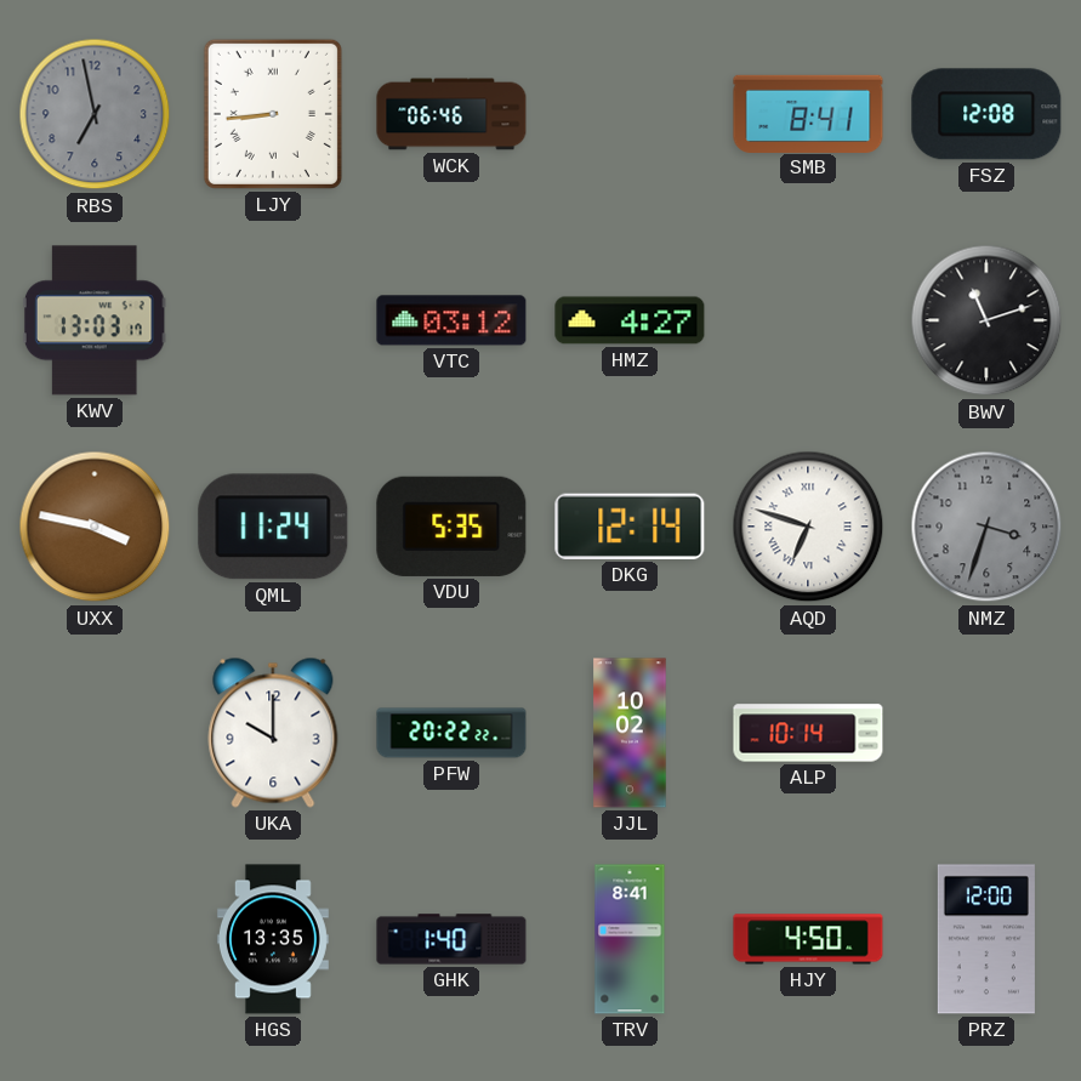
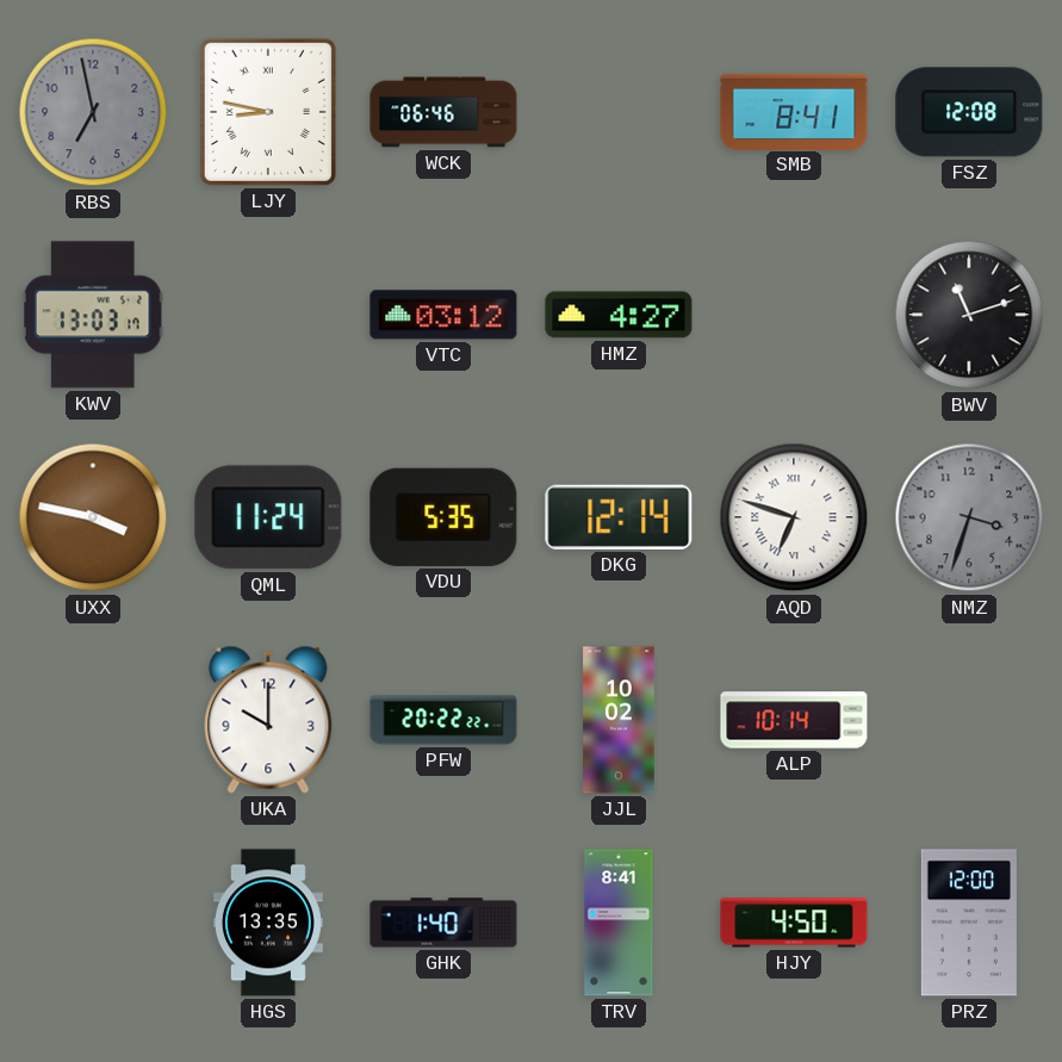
LJY: 8:44 -> 8:47 (268, 112)
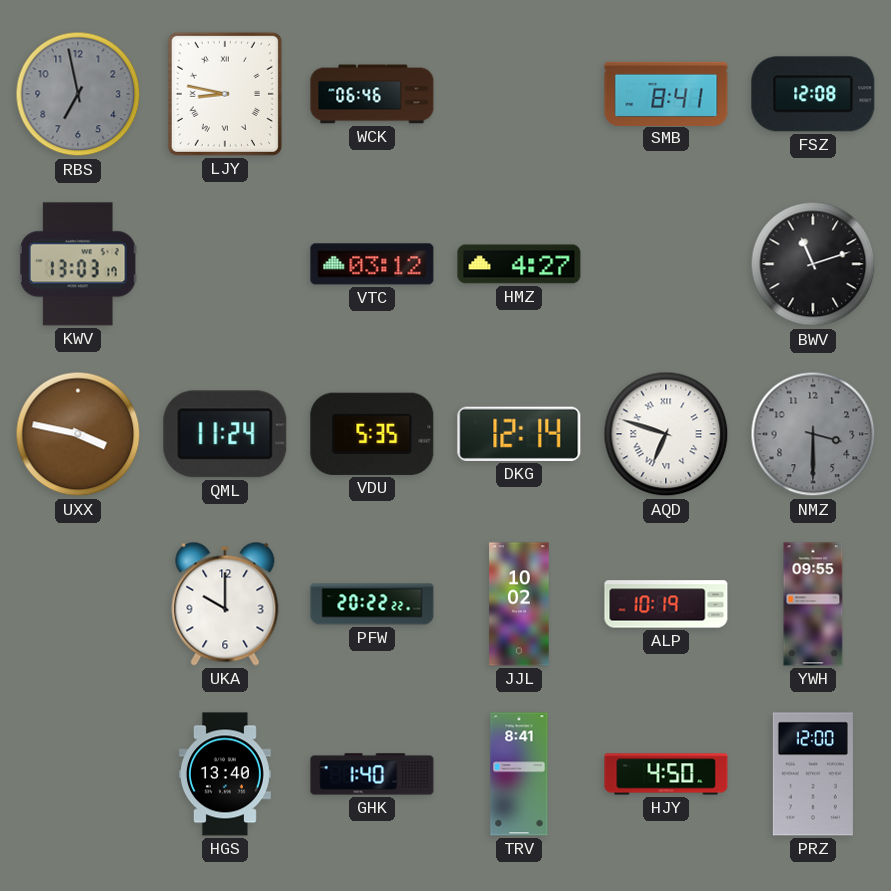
NMZ: 3:33 -> 3:30 (813, 434)
ALP: 10:14 -> 10:19 (666, 604)
YWH: none -> 09:55 (813, 604)
HGS: 13:35 -> 13:40 (225, 774)
